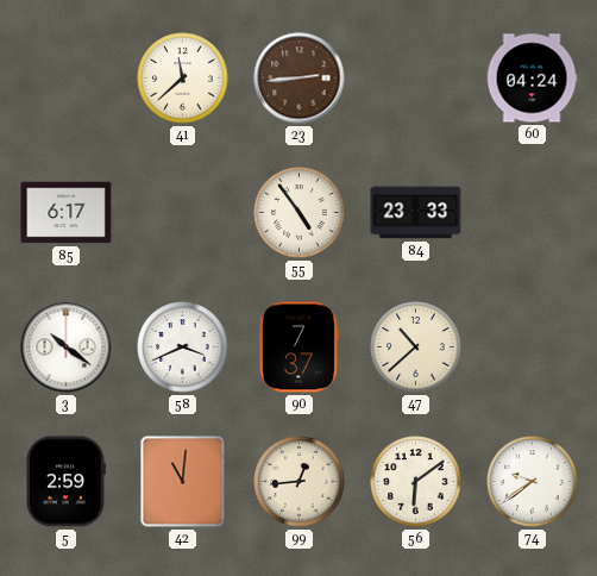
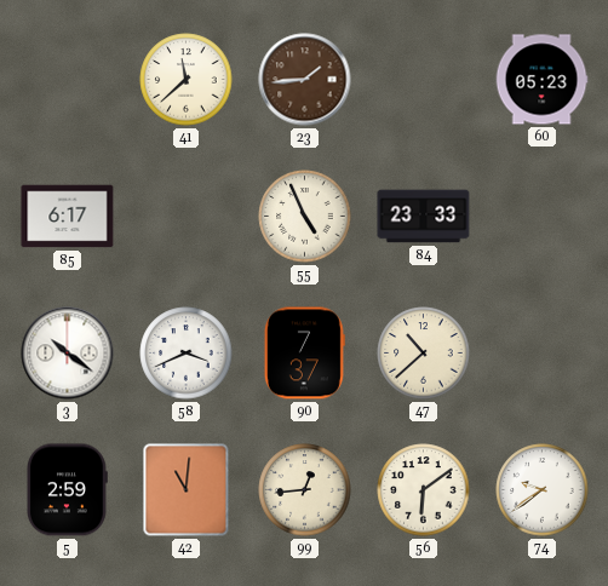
23: 2:44 -> 1:44 (305, 80)
60: 04:24 -> 05:23 (541, 80)
55: 4:54 -> 4:56 (305, 217)
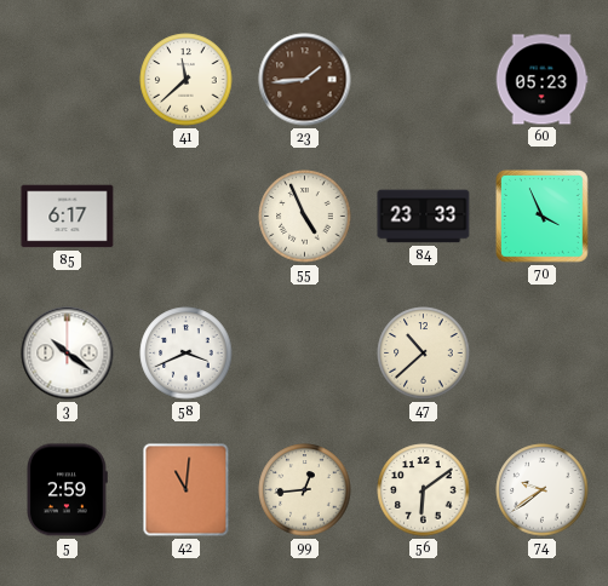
70: none -> 3:56 (543, 217)
90: 7:37 -> none (304, 354)
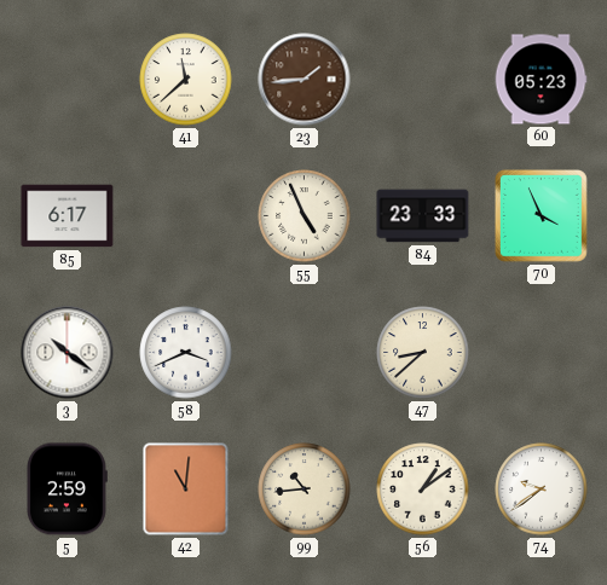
47: 10:38 -> 8:38 (423, 353)
99: 12:44 -> 10:44 (305, 490)
56: 6:09 -> 1:09 (423, 490)
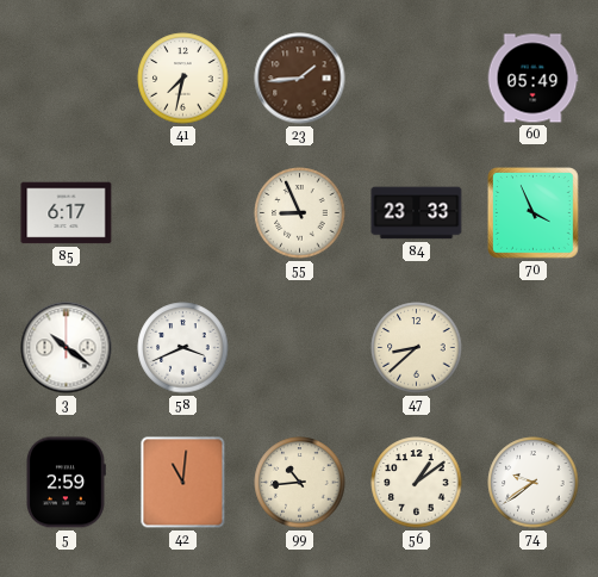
41: 11:38 -> 7:32 (183, 79)
60: 05:23 -> 05:49 (532, 79)
55: 4:56 -> 8:56 (300, 213)
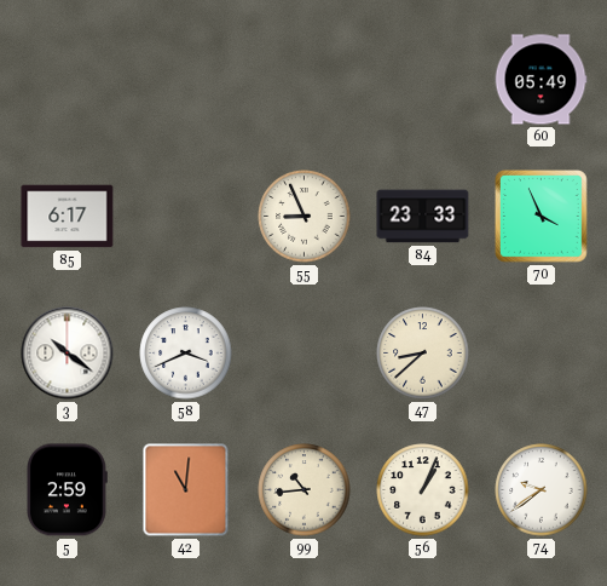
41: 7:32 -> none (183, 79)
23: 1:44 -> none (300, 79)
56: 1:09 -> 1:04 (423, 490)
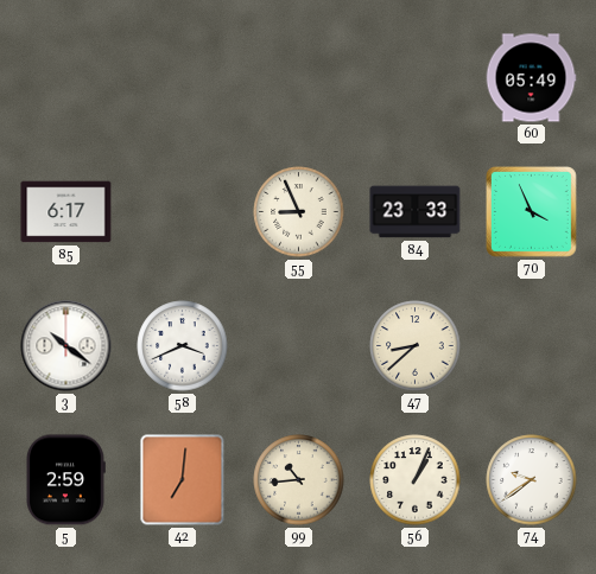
42: 11:01 -> 7:01 (183, 480)
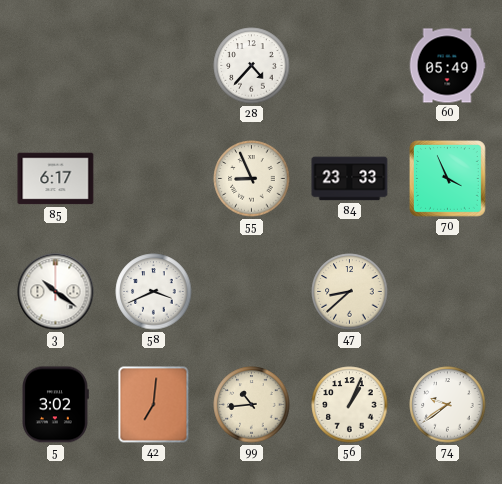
28: none -> 4:37 (252, 66)
5: 2:59 -> 3:02 (56, 405)
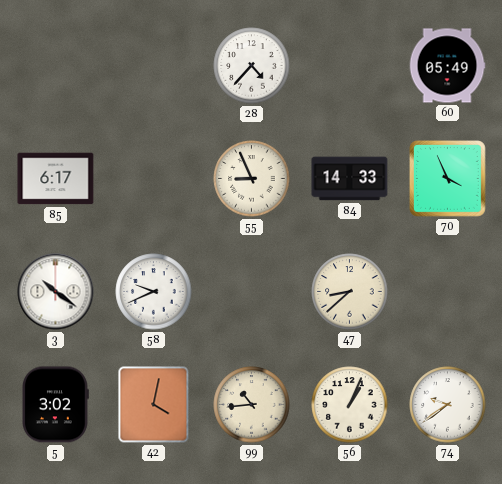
84: 23:33 -> 14:33 (350, 179)
58: 3:41 -> 9:41 (154, 292)
42: 7:01 -> 4:02 (154, 405)
